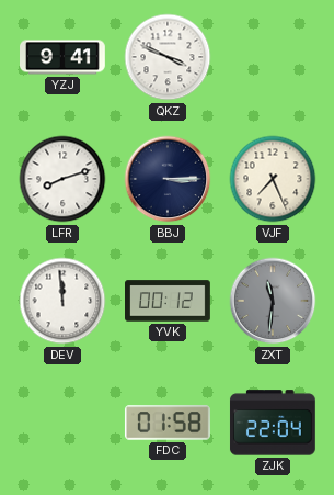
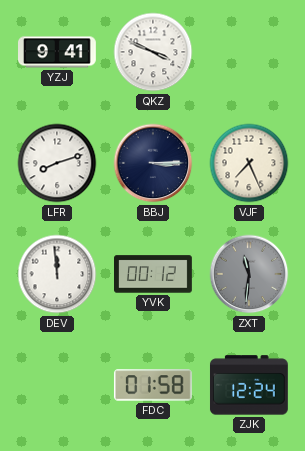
ZJK: 22:04 -> 12:24 (249, 385)
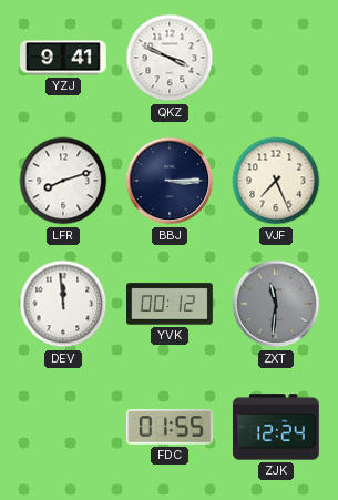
FDC: 01:58 -> 01:55 (170, 427)
